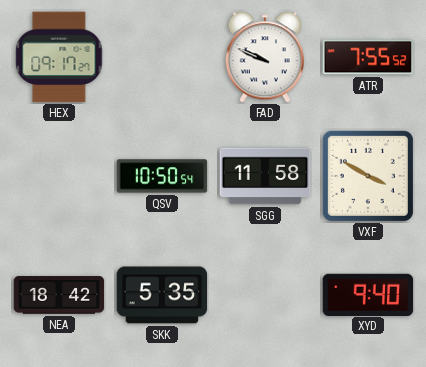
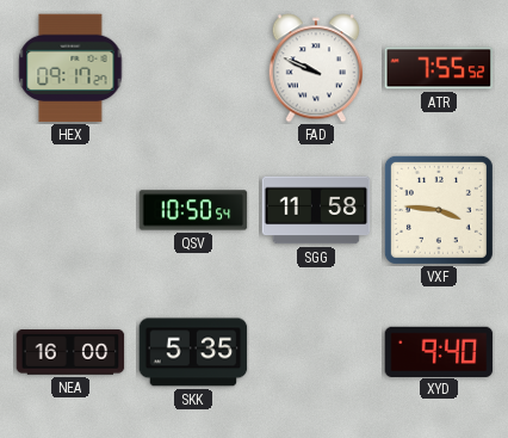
VXF: 3:50 -> 3:46 (439, 210)
NEA: 18:42 -> 16:00 (70, 352)
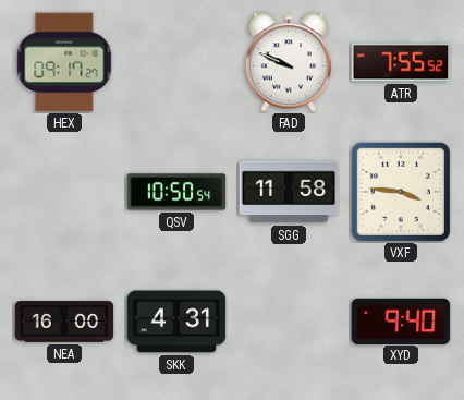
SKK: 5:35 -> 4:31 (176, 322)
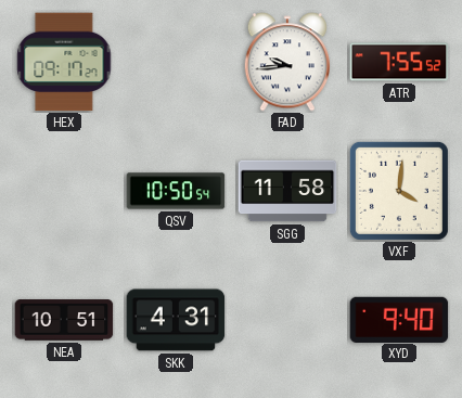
FAD: 9:49 -> 9:44 (286, 62)
VXF: 3:46 -> 4:01 (399, 191)
NEA: 16:00 -> 10:51 (64, 320)
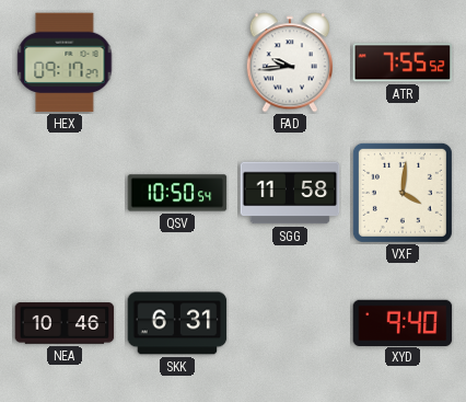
NEA: 10:51 -> 10:46 (65, 323)
SKK: 4:31 -> 6:31 (177, 323)
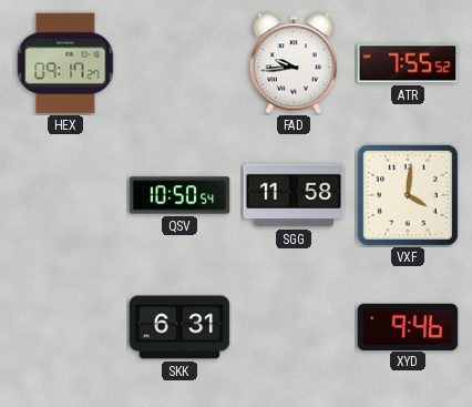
NEA: 10:46 -> none (65, 323)
XYD: 9:40 -> 9:46 (408, 326)
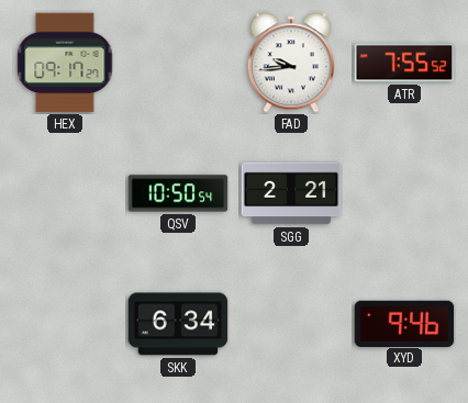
SGG: 11:58 -> 2:21 (291, 193)
VXF: 4:01 -> none (408, 195)
SKK: 6:31 -> 6:34 (178, 324)
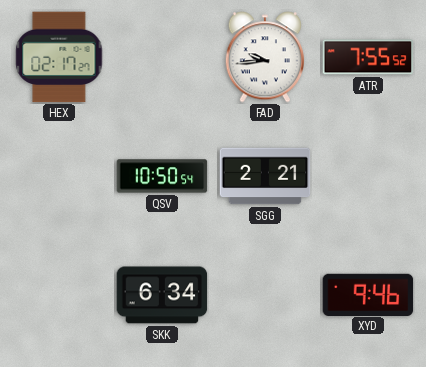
HEX: 09:17 -> 02:17 (59, 57)
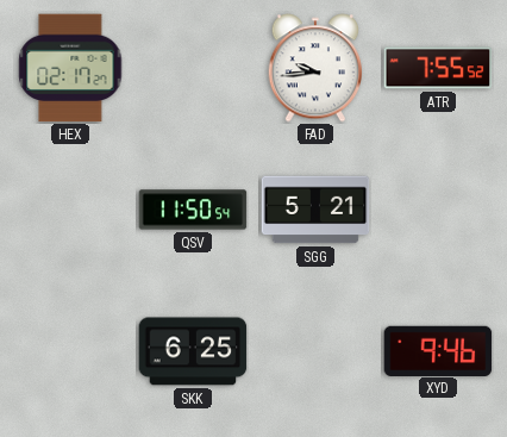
QSV: 10:50 -> 11:50 (193, 210)
SGG: 2:21 -> 5:21 (315, 210)
SKK: 6:34 -> 6:25 (193, 351)
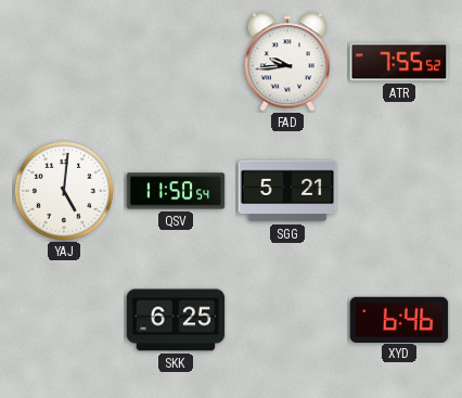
HEX: 02:17 -> none (70, 68)
YAJ: none -> 5:01 (64, 191)
XYD: 9:46 -> 6:46 (399, 319)
